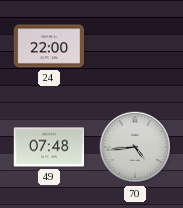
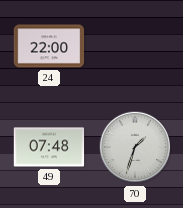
70: 4:44 -> 1:33 (135, 147)
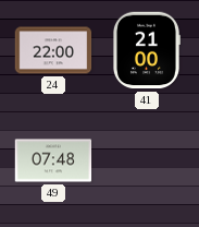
41: none -> 21:00 (146, 50)
70: 1:33 -> none (135, 147)
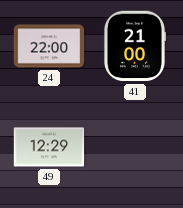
49: 07:48 -> 12:29 (49, 147)
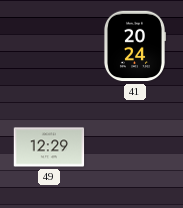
24: 22:00 -> none (49, 46)
41: 21:00 -> 20:24 (134, 46)
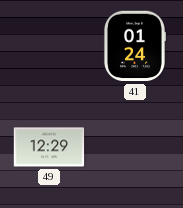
41: 20:24 -> 01:24 (134, 46)
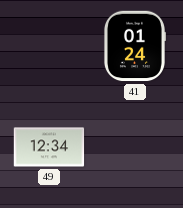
49: 12:29 -> 12:34 (49, 147)
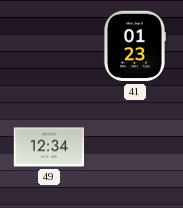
41: 01:24 -> 01:23 (134, 46)
